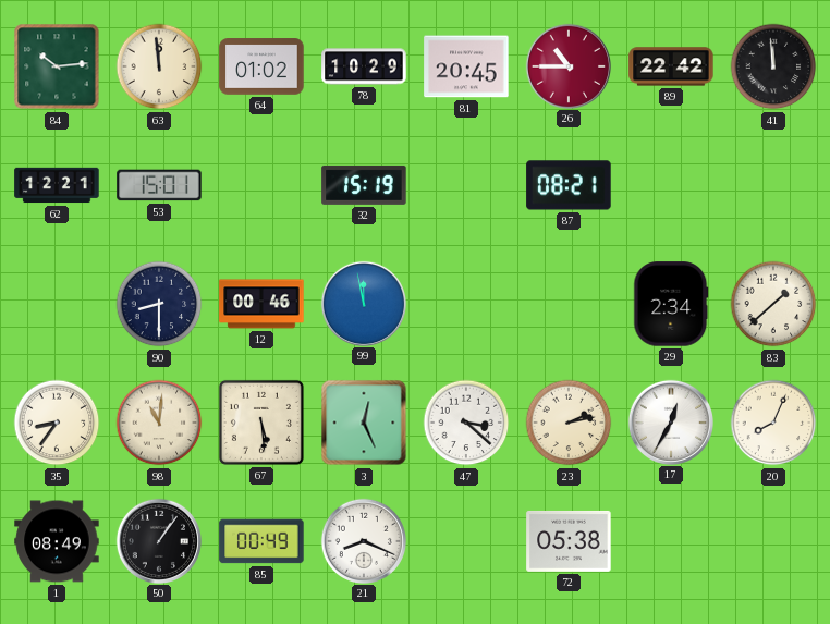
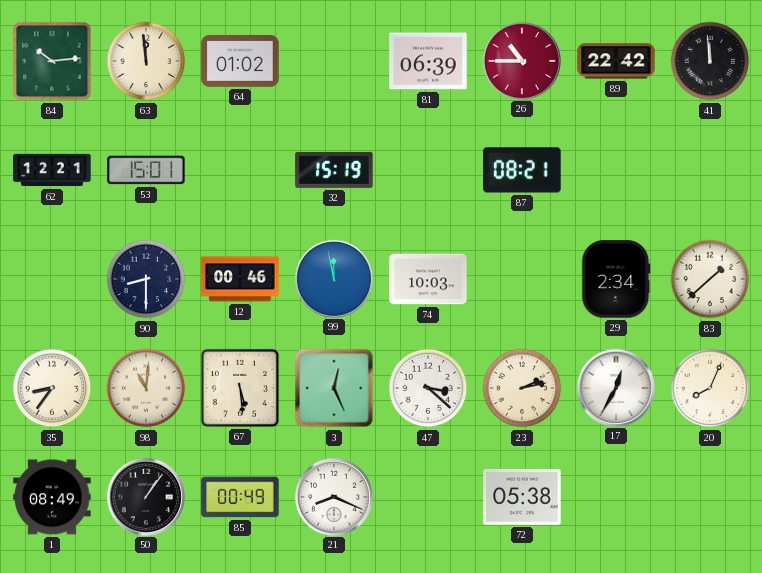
78: 10:29 -> none (364, 66)
81: 20:45 -> 06:39 (428, 61)
74: none -> 10:03 (428, 279)
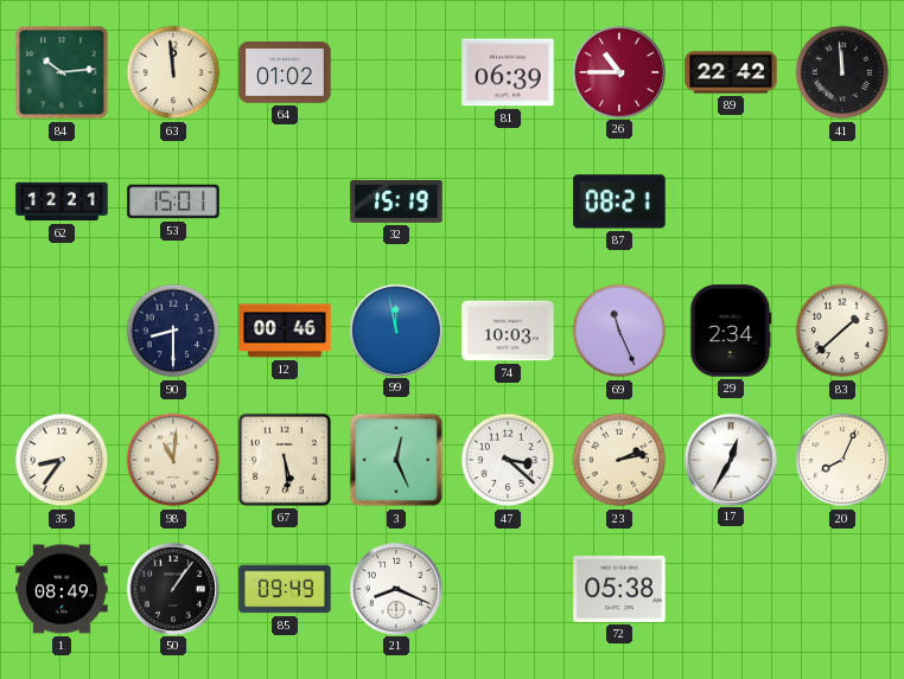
69: none -> 11:26 (619, 331)
85: 00:49 -> 09:49 (285, 589)
